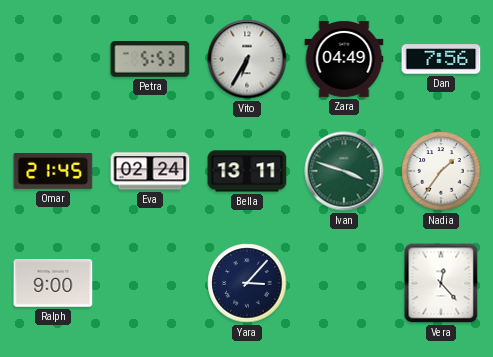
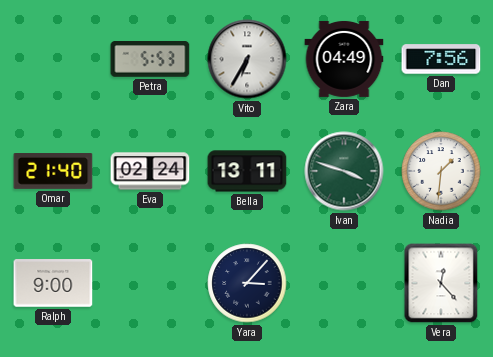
Omar: 21:45 -> 21:40 (53, 172)
Nadia: 1:36 -> 1:31 (441, 171)
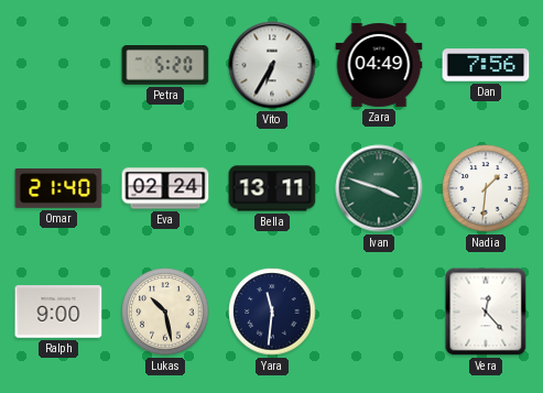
Petra: 5:53 -> 5:20 (165, 66)
Lukas: none -> 10:28 (165, 312)
Yara: 3:07 -> 11:31 (272, 312)
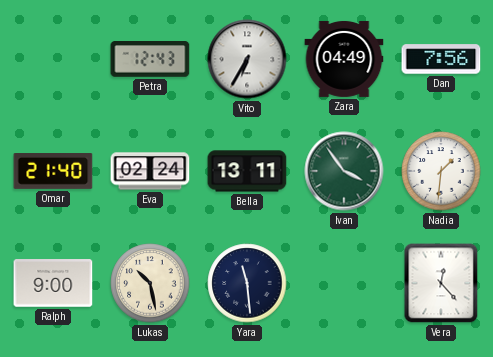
Petra: 5:20 -> 12:43 (150, 60)
Ivan: 3:48 -> 3:54 (344, 171)
Yara: 11:31 -> 11:29 (247, 283)
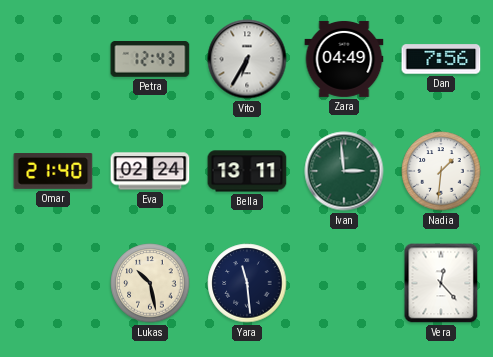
Ivan: 3:54 -> 2:59 (344, 171)
Ralph: 9:00 -> none (53, 283)
